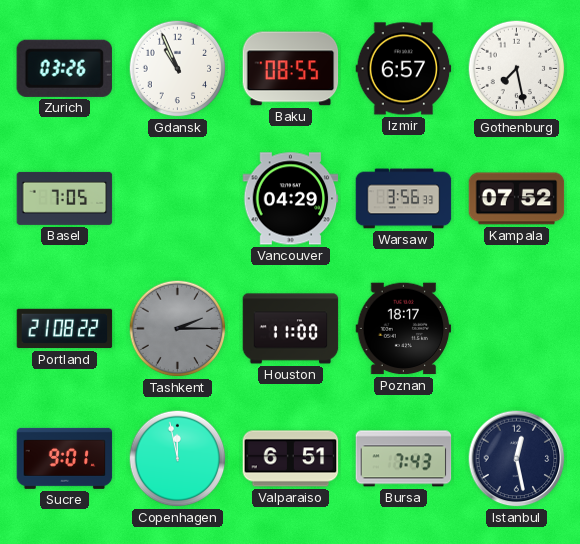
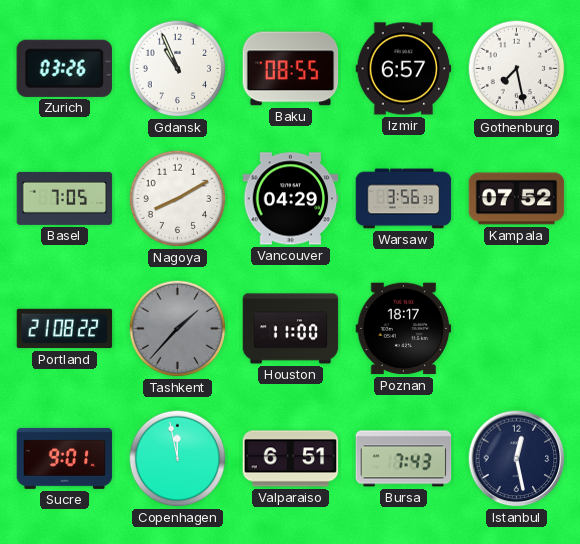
Nagoya: none -> 8:10 (178, 199)
Tashkent: 2:15 -> 1:37 (178, 329)
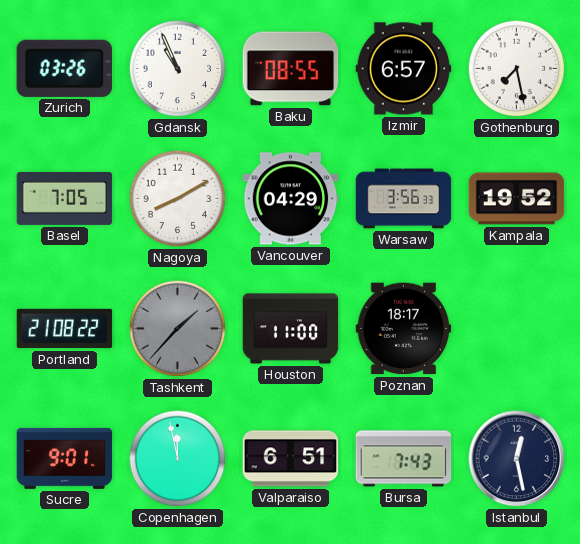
Kampala: 07:52 -> 19:52 (517, 199)
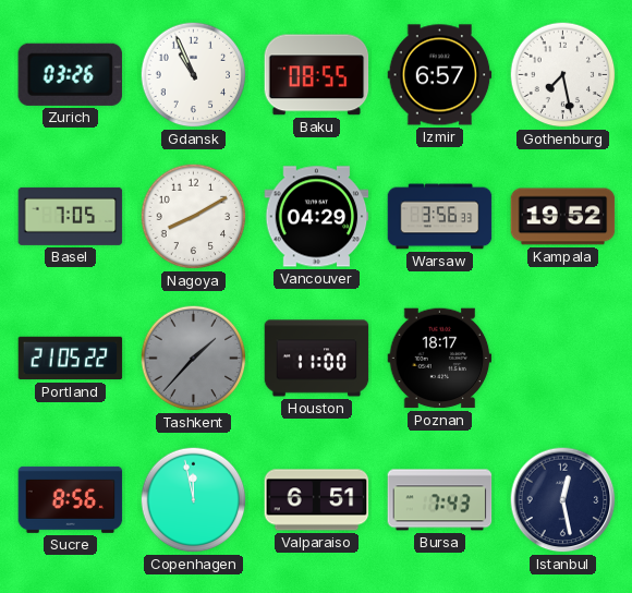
Portland: 21:08 -> 21:05 (71, 359)
Sucre: 9:01 -> 8:56 (71, 499)
